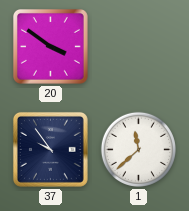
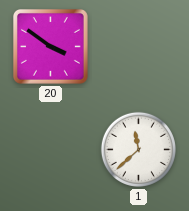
37: 9:54 -> none (50, 149)
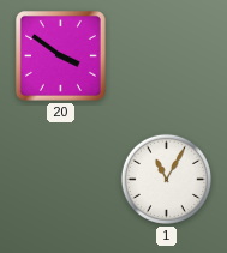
1: 11:38 -> 11:05 (166, 179)
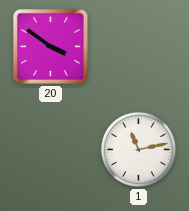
1: 11:05 -> 11:13 (138, 149)
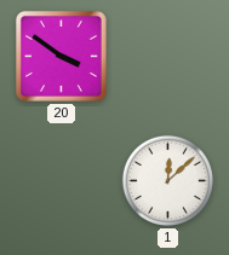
1: 11:13 -> 12:08 (167, 180)
